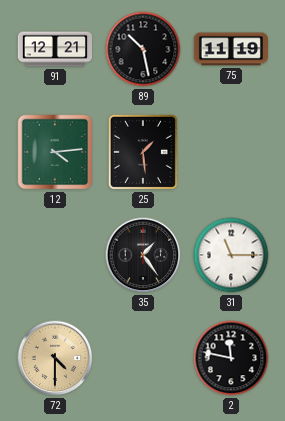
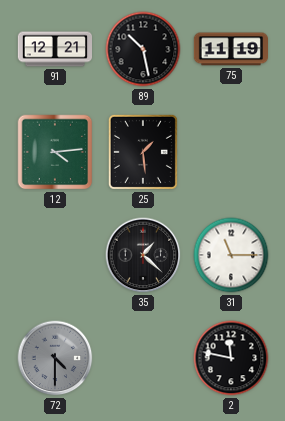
35: 1:24 -> 1:22 (143, 255)
72 dial: champagne -> grey (55, 358)
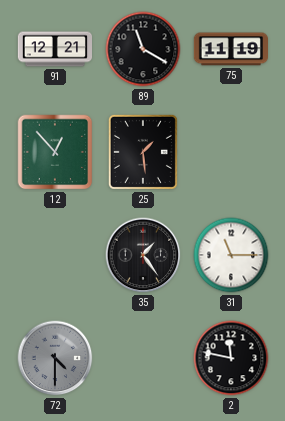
89: 10:28 -> 11:20 (143, 49)
12: 4:14 -> 12:53 (55, 152)
35: 1:22 -> 1:24 (143, 255)
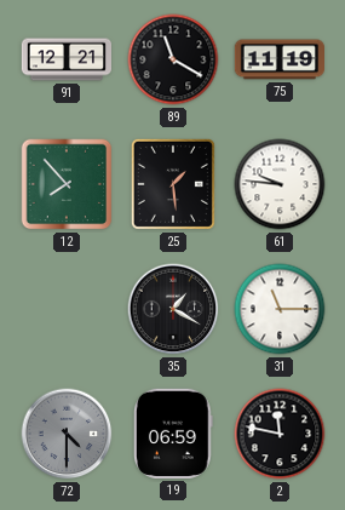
12: 12:53 -> 7:53 (67, 184)
61: none -> 9:46 (280, 184)
35: 1:24 -> 1:20 (173, 309)
19: none -> 06:59 (174, 434)
